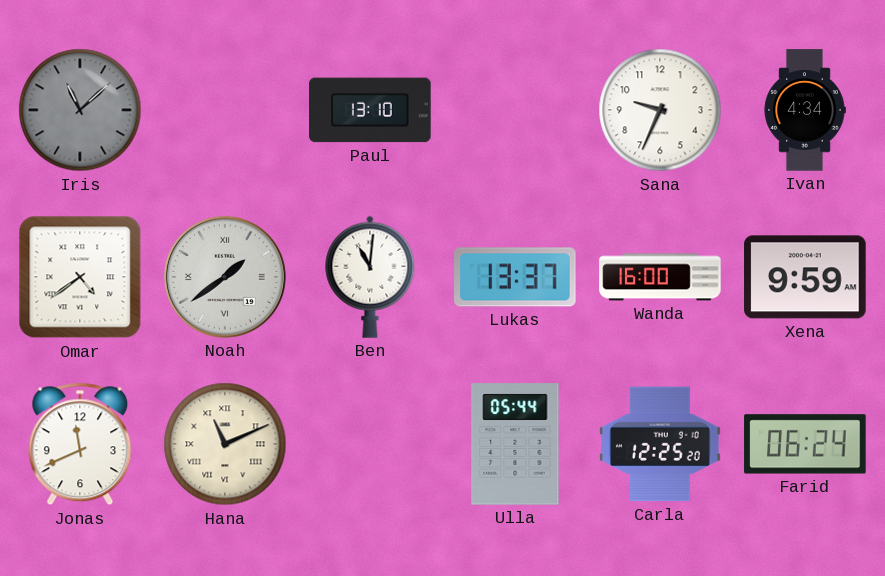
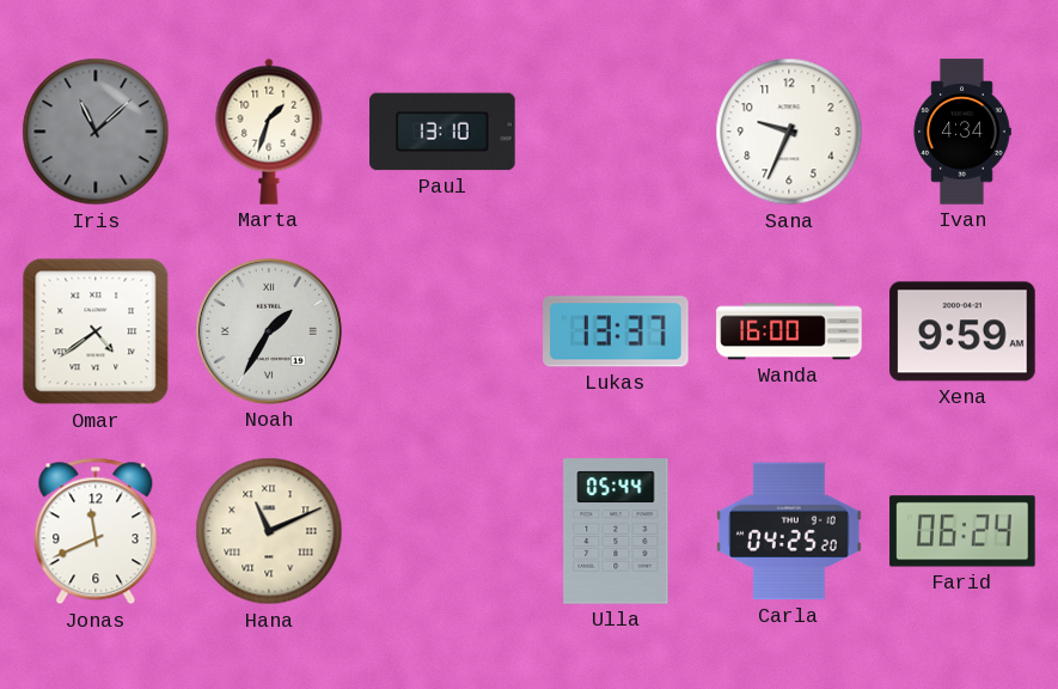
Marta: none -> 1:33 (269, 132)
Noah: 1:39 -> 1:35 (269, 331)
Ben: 11:01 -> none (370, 277)
Carla: 12:25 -> 04:25 (789, 531)
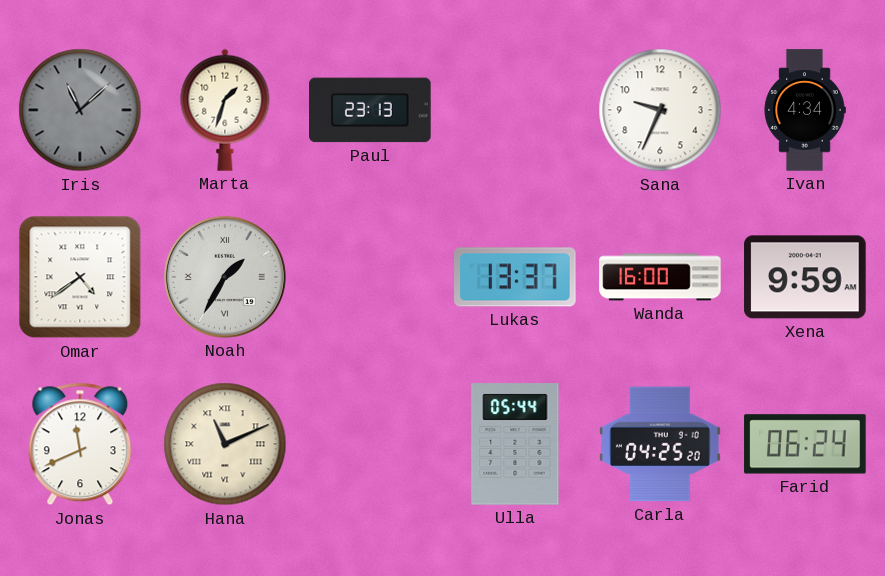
Paul: 13:10 -> 23:13 (370, 110)
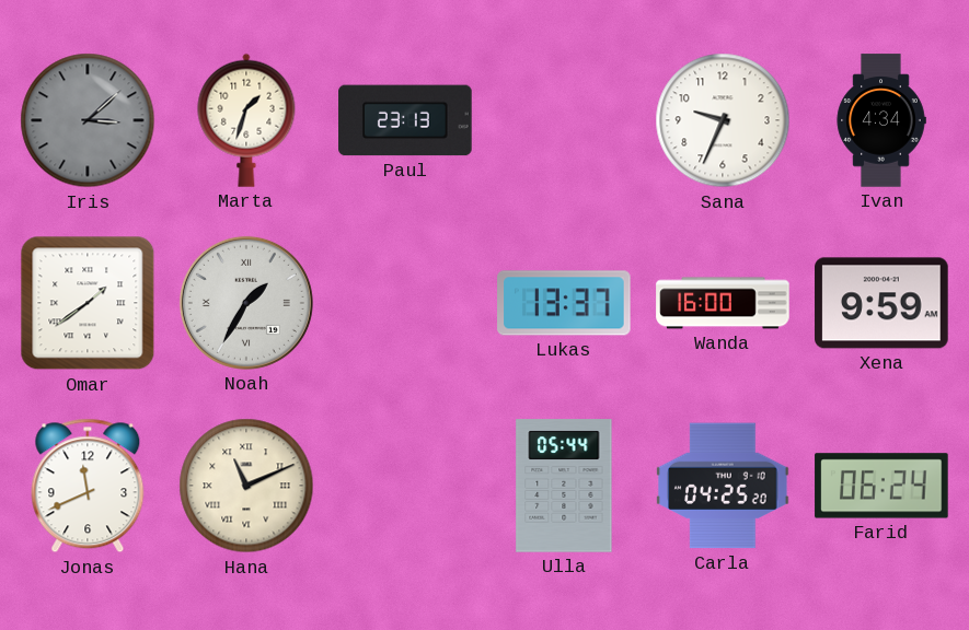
Iris: 11:08 -> 3:08 (88, 120)
Omar: 4:39 -> 1:39 (88, 303)
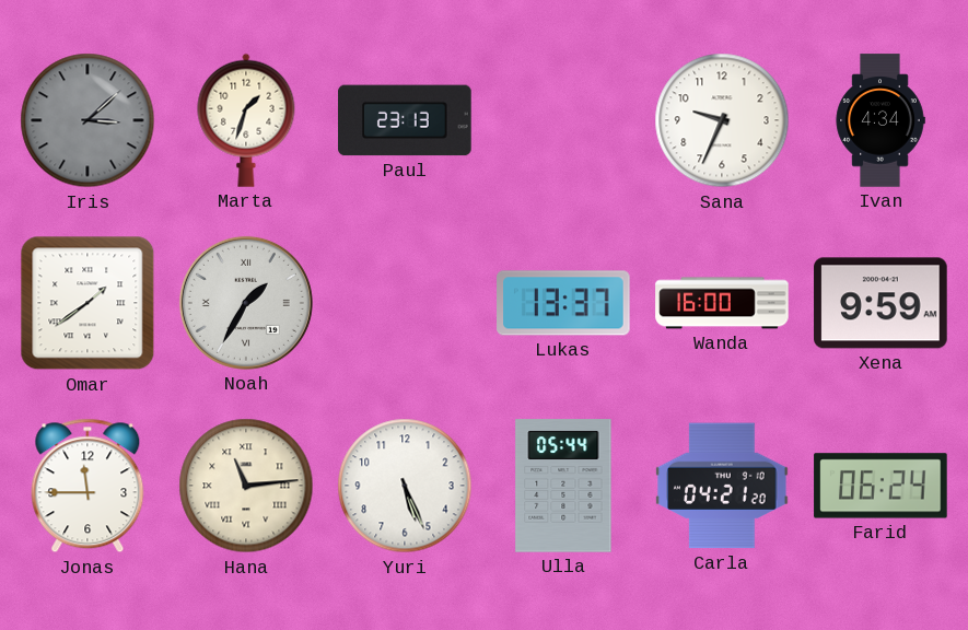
Jonas: 11:41 -> 11:45 (88, 486)
Hana: 11:11 -> 11:14 (246, 486)
Yuri: none -> 5:26 (405, 486)
Carla: 04:25 -> 04:21 (722, 486)
